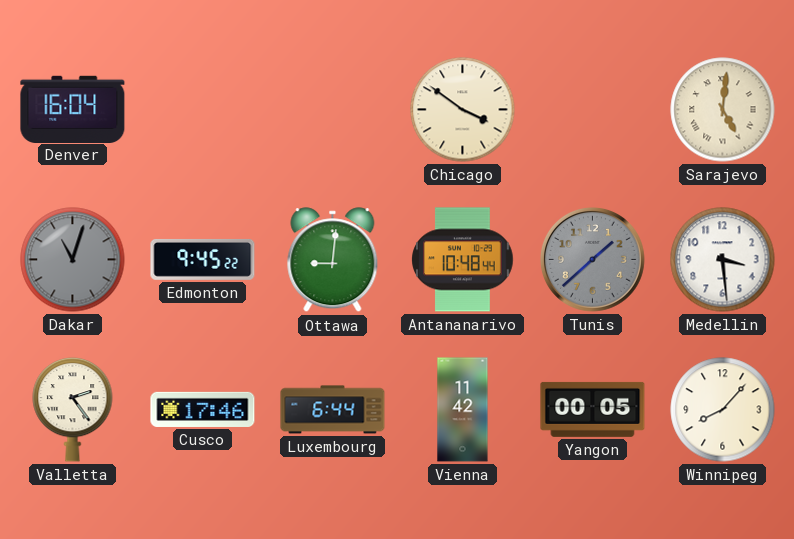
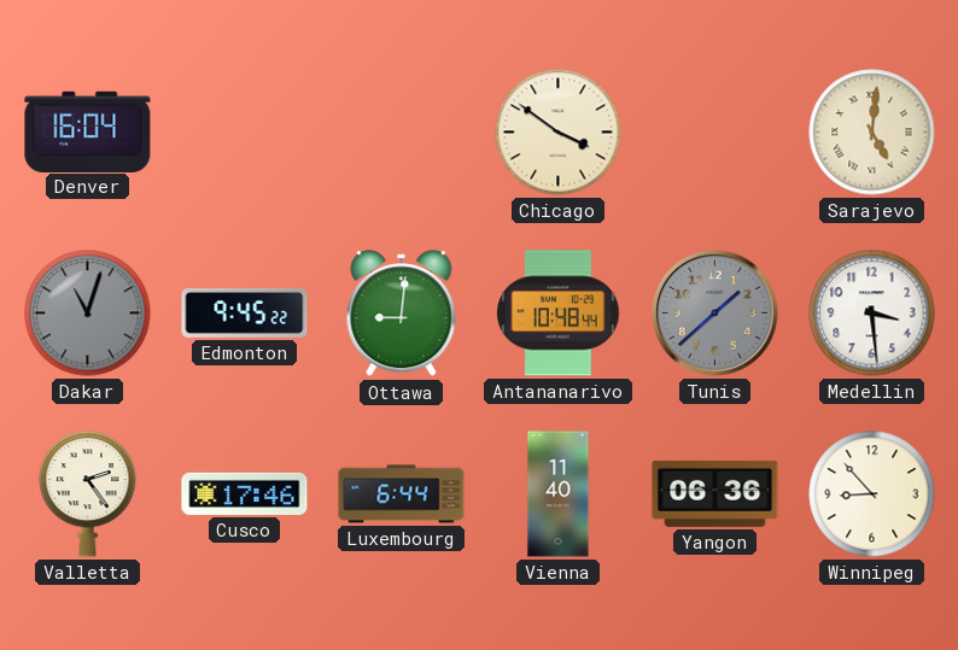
Vienna: 11:42 -> 11:40 (559, 494)
Yangon: 00:05 -> 06:36 (715, 493)
Winnipeg: 8:07 -> 8:53 (872, 494)
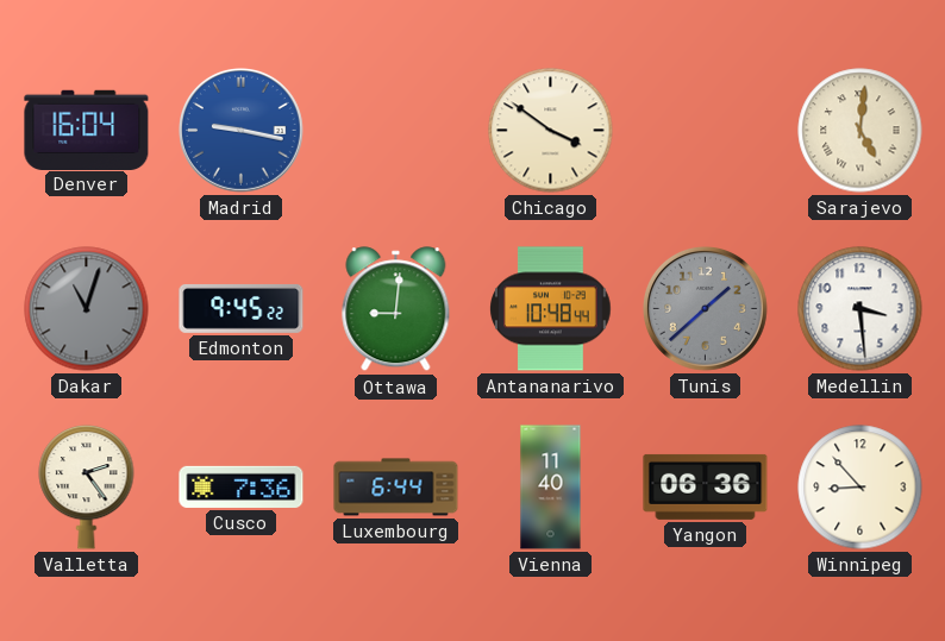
Madrid: none -> 9:17 (242, 131)
Cusco: 17:46 -> 7:36 (242, 486)
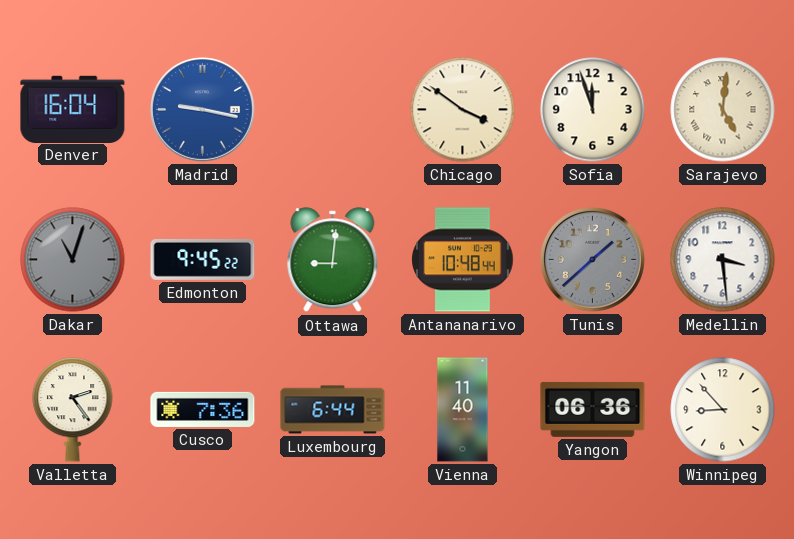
Sofia: none -> 11:57 (593, 110)
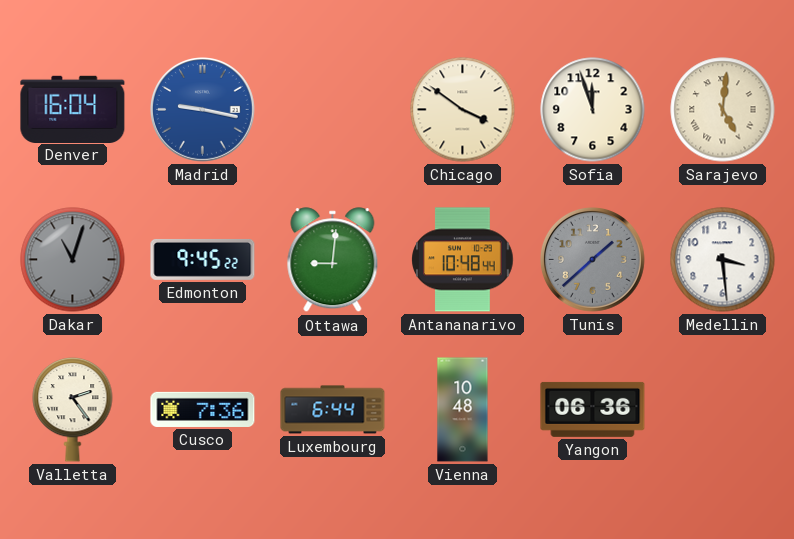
Vienna: 11:40 -> 10:48 (463, 410)
Winnipeg: 8:53 -> none (723, 410)
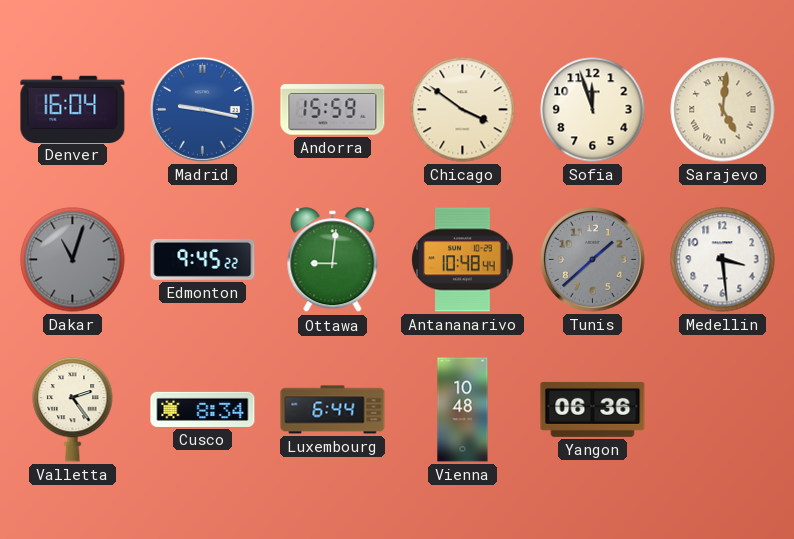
Andorra: none -> 15:59 (333, 110)
Cusco: 7:36 -> 8:34 (203, 409)
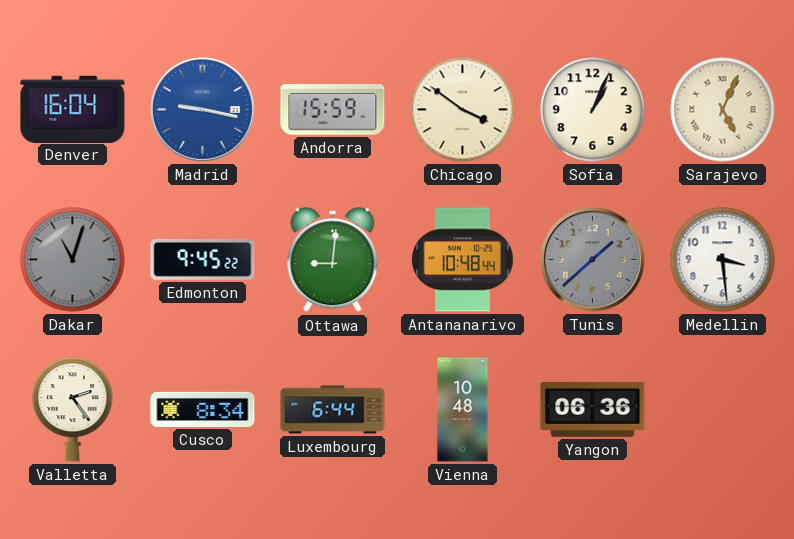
Sofia: 11:57 -> 1:04 (593, 110)
Sarajevo: 5:01 -> 5:04 (723, 110)
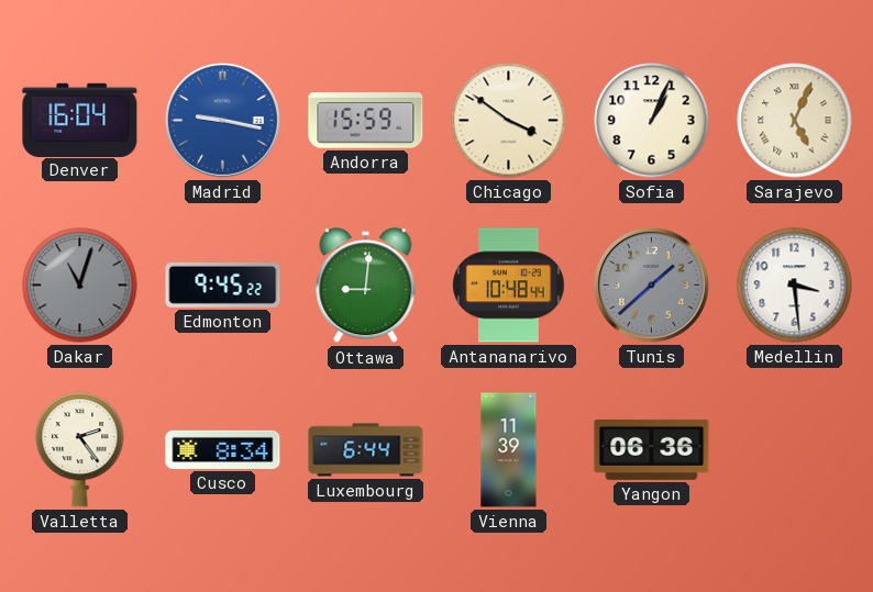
Vienna: 10:48 -> 11:39 (509, 450)
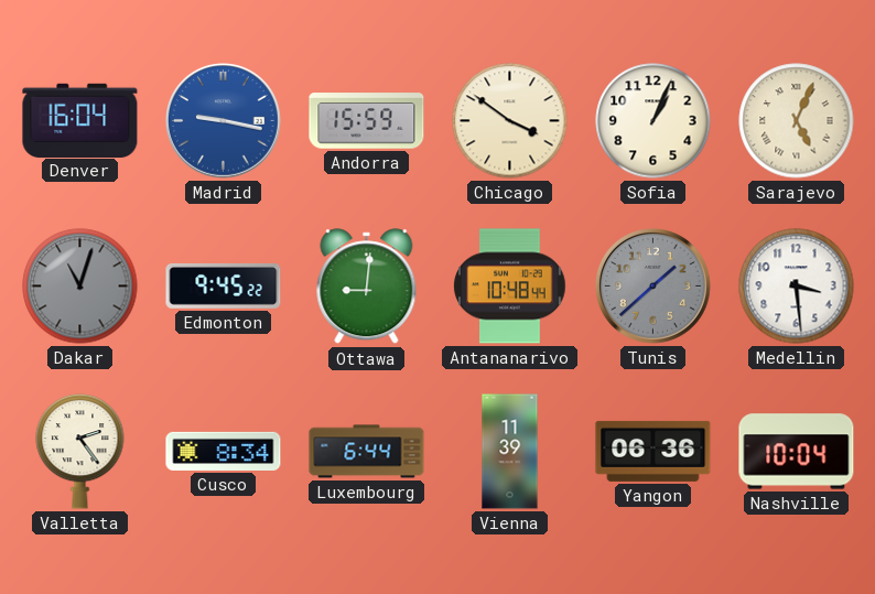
Nashville: none -> 10:04 (797, 452)
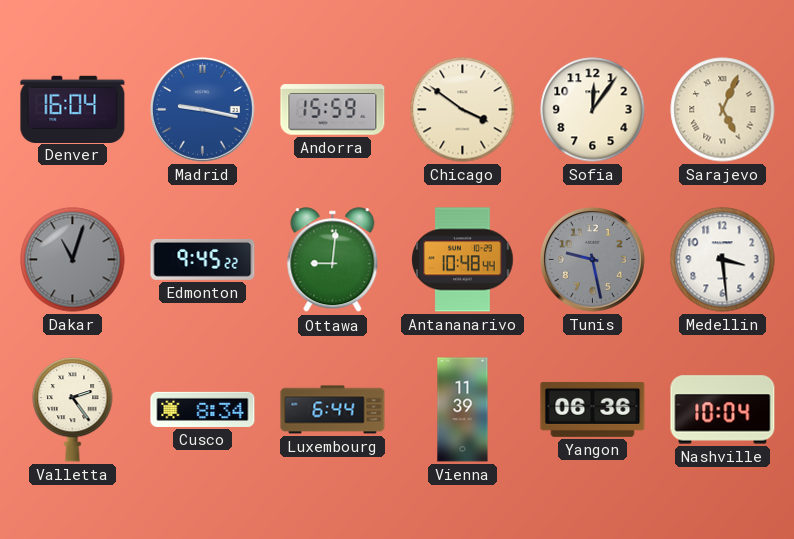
Sofia: 1:04 -> 12:06 (593, 110)
Tunis: 1:38 -> 9:28 (593, 260)
